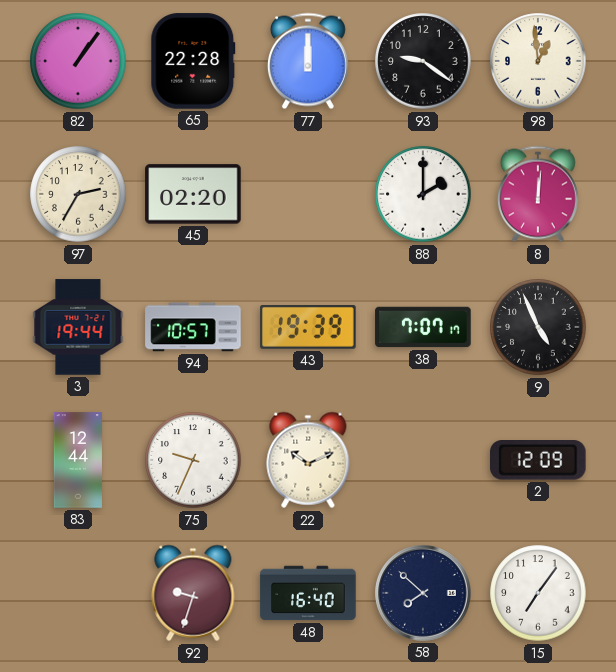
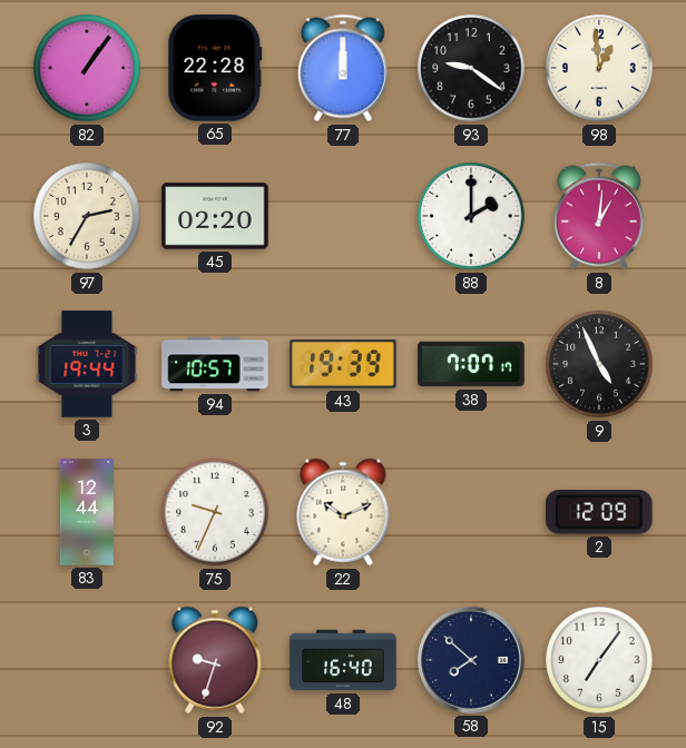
8: 12:01 -> 1:01 (599, 216)
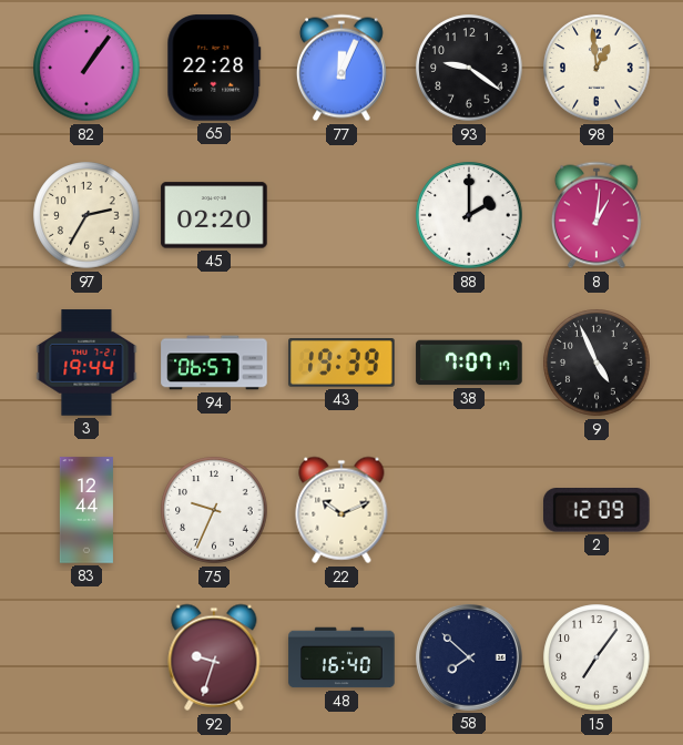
77: 12:00 -> 12:04 (341, 68)
94: 10:57 -> 06:57 (214, 363)
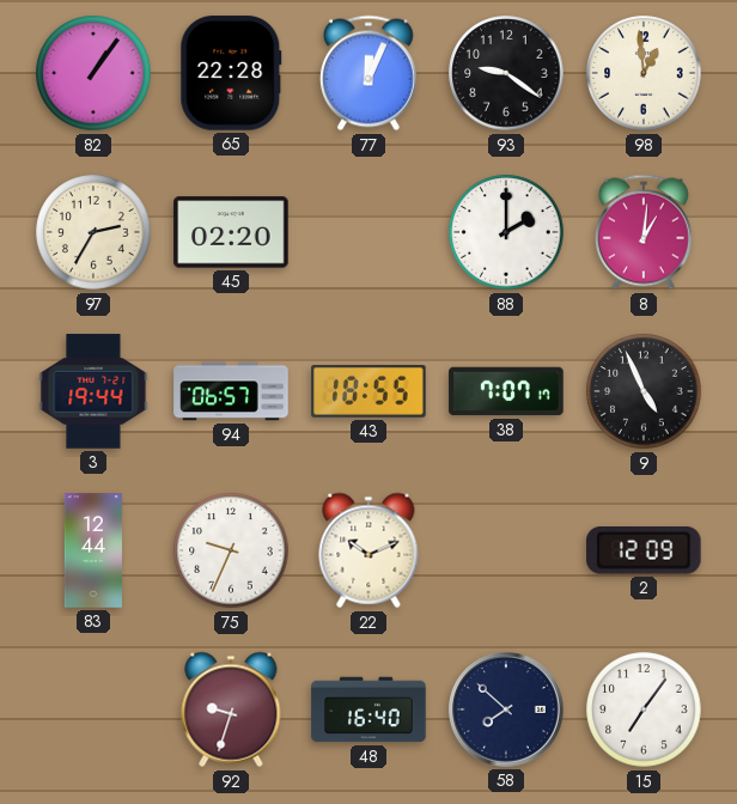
43: 19:39 -> 18:55 (368, 392)
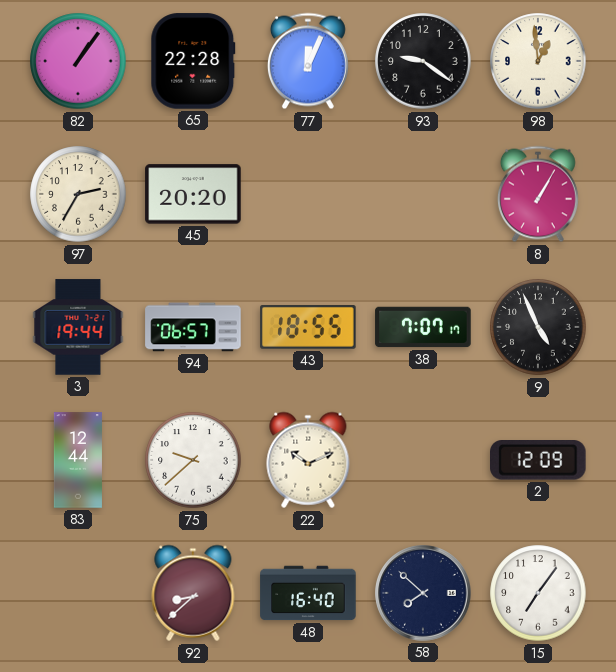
45: 02:20 -> 20:20 (193, 194)
88: 2:00 -> none (506, 232)
8: 1:01 -> 1:05 (538, 194)
75: 9:34 -> 9:38 (193, 460)
92: 9:33 -> 8:38 (193, 593)
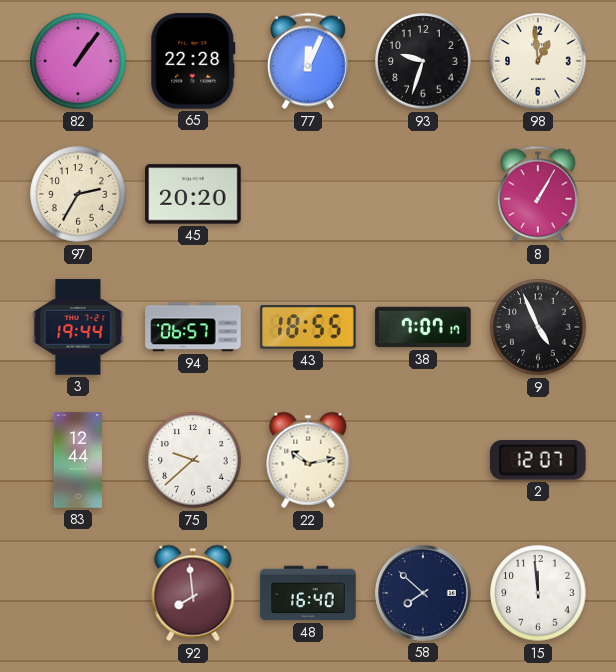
93: 9:21 -> 9:33 (423, 61)
22: 10:11 -> 10:13 (308, 460)
2: 12:09 -> 12:07 (539, 461)
92: 8:38 -> 7:59 (193, 593)
15: 7:06 -> 11:59 (538, 593)
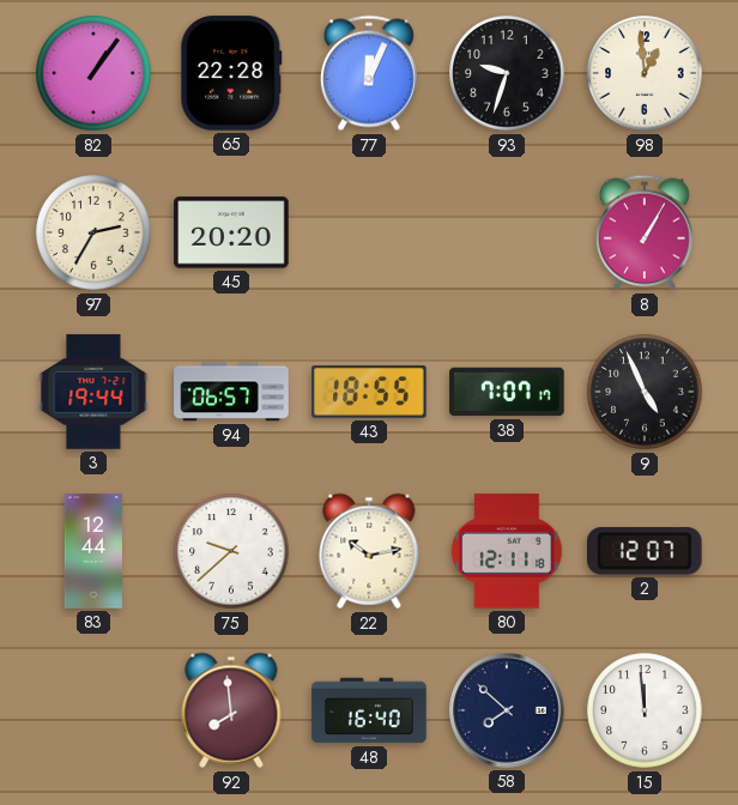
80: none -> 12:11 (507, 551)
